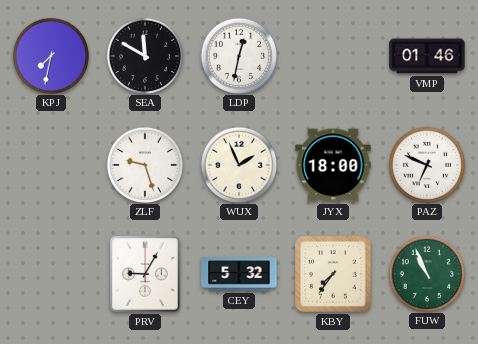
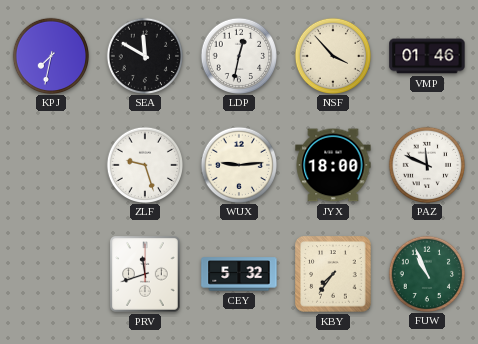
NSF: none -> 3:53 (332, 55)
WUX: 1:56 -> 9:14 (238, 164)
PAZ: 6:49 -> 11:49 (426, 164)
PRV: 9:05 -> 11:42 (145, 274)
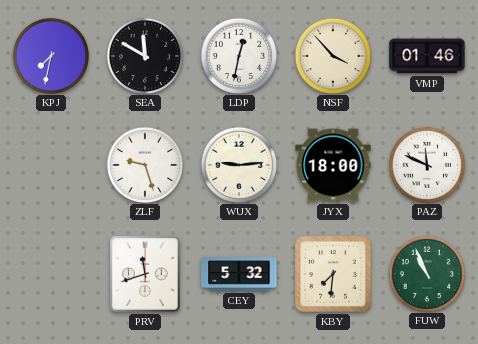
KBY: 7:36 -> 7:31 (333, 274)
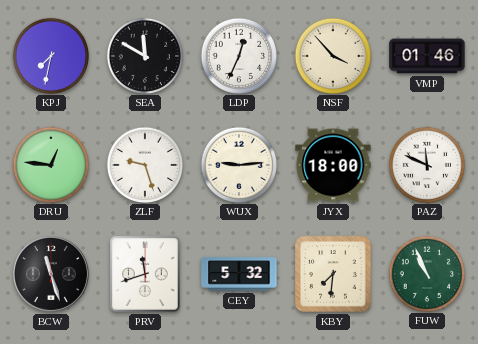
LDP: 12:32 -> 12:34 (238, 55)
DRU: none -> 12:46 (50, 164)
BCW: none -> 11:27 (51, 274)
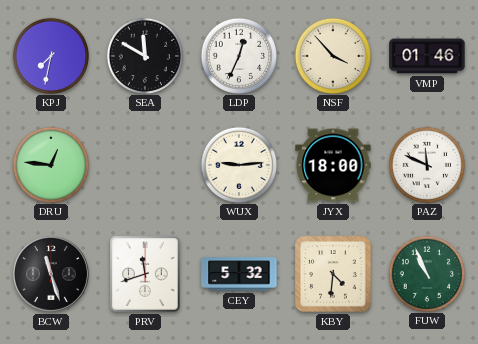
ZLF: 9:27 -> none (144, 164)
KBY: 7:31 -> 4:31 (333, 274)
